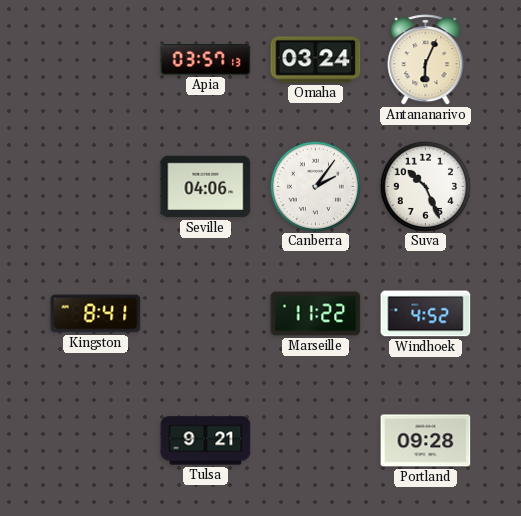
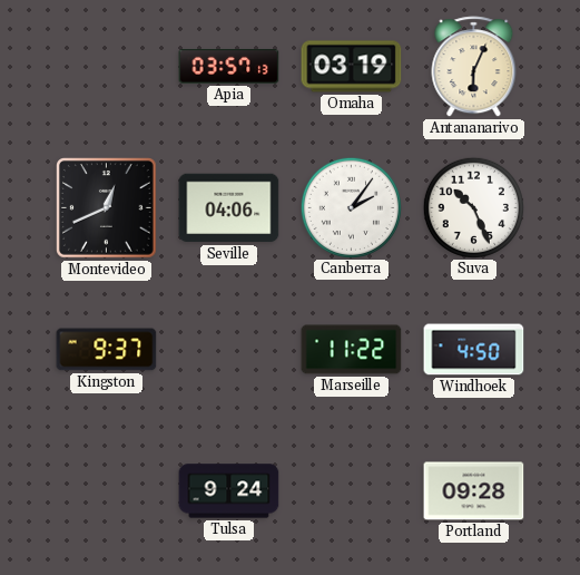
Omaha: 03:24 -> 03:19 (352, 67)
Montevideo: none -> 12:41 (107, 208)
Kingston: 8:41 -> 9:37 (107, 350)
Windhoek: 4:52 -> 4:50 (474, 350)
Tulsa: 9:21 -> 9:24 (229, 491)
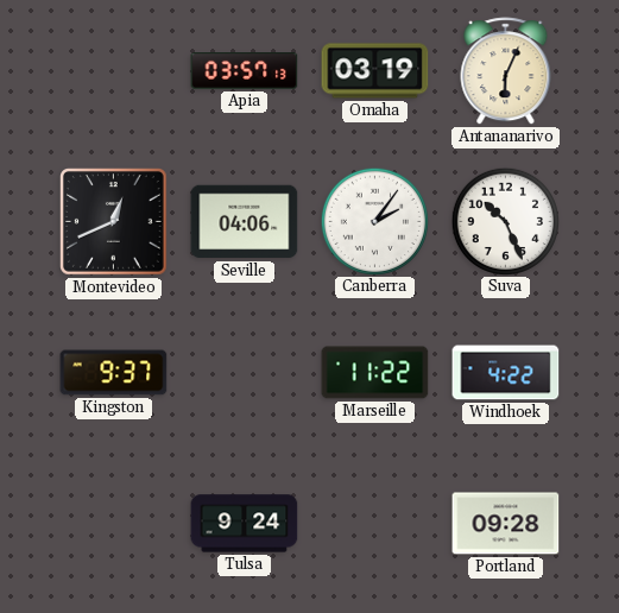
Windhoek: 4:50 -> 4:22 (506, 373)
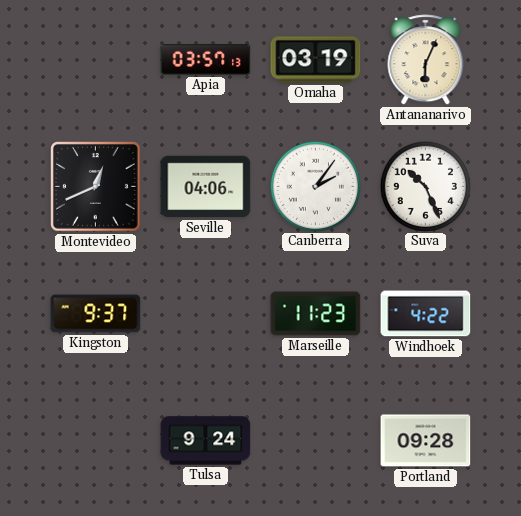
Marseille: 11:22 -> 11:23 (316, 314)
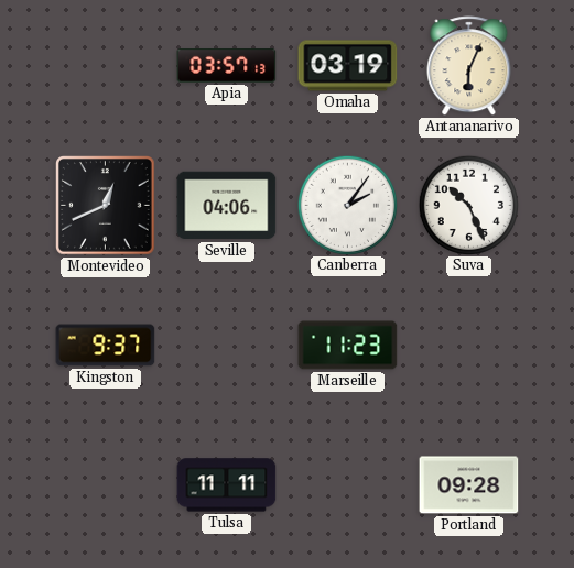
Windhoek: 4:22 -> none (426, 314)
Tulsa: 9:24 -> 11:11 (227, 485)
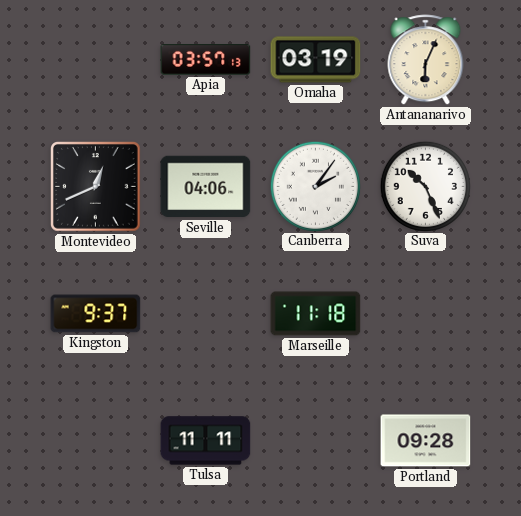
Marseille: 11:23 -> 11:18 (316, 314)
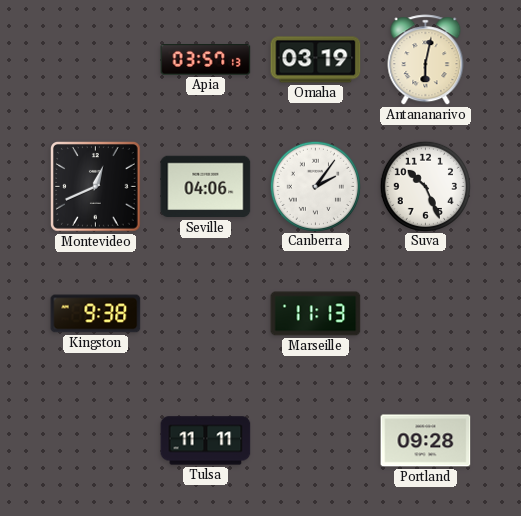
Antananarivo: 6:04 -> 6:02 (426, 60)
Kingston: 9:37 -> 9:38 (96, 314)
Marseille: 11:18 -> 11:13 (316, 314)
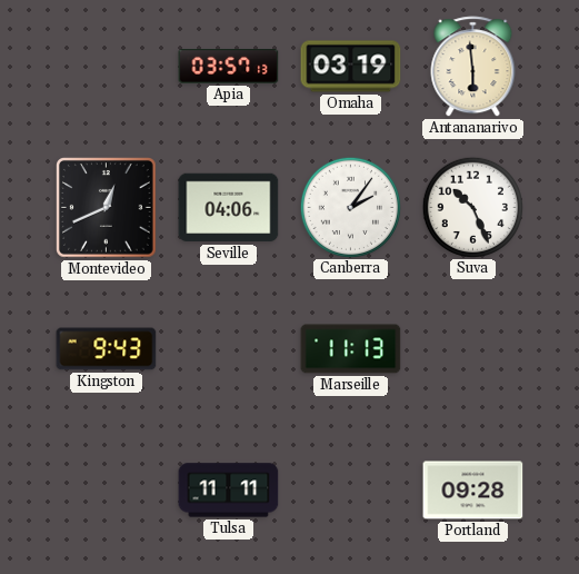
Antananarivo: 6:02 -> 5:59 (473, 67)
Kingston: 9:38 -> 9:43 (107, 349)
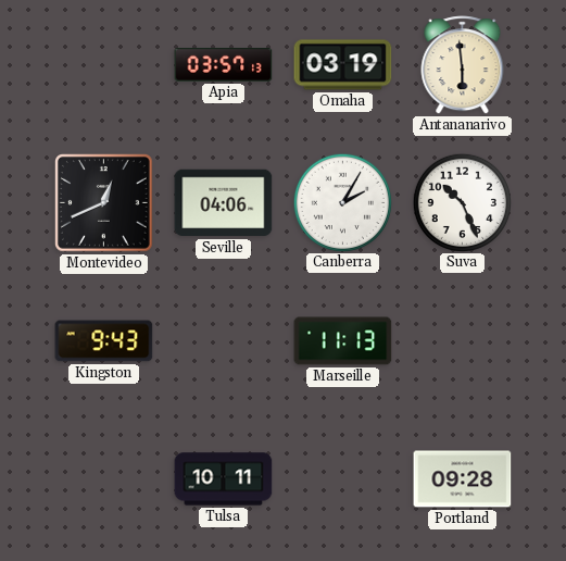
Canberra: 2:06 -> 2:05 (342, 202)
Tulsa: 11:11 -> 10:11 (224, 479)
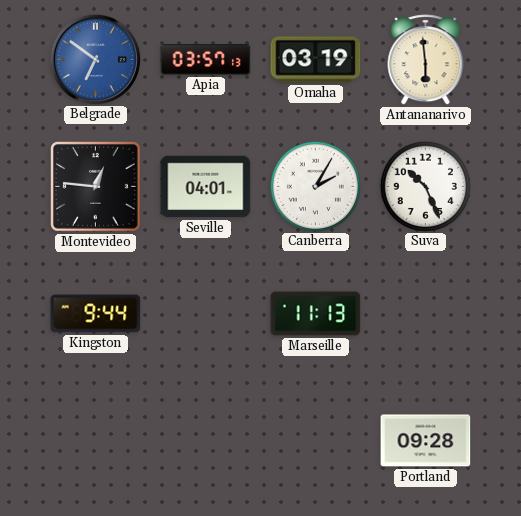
Belgrade: none -> 6:51 (95, 59)
Montevideo: 12:41 -> 12:46 (96, 187)
Seville: 04:06 -> 04:01 (206, 187)
Kingston: 9:43 -> 9:44 (96, 314)
Tulsa: 10:11 -> none (224, 479)
